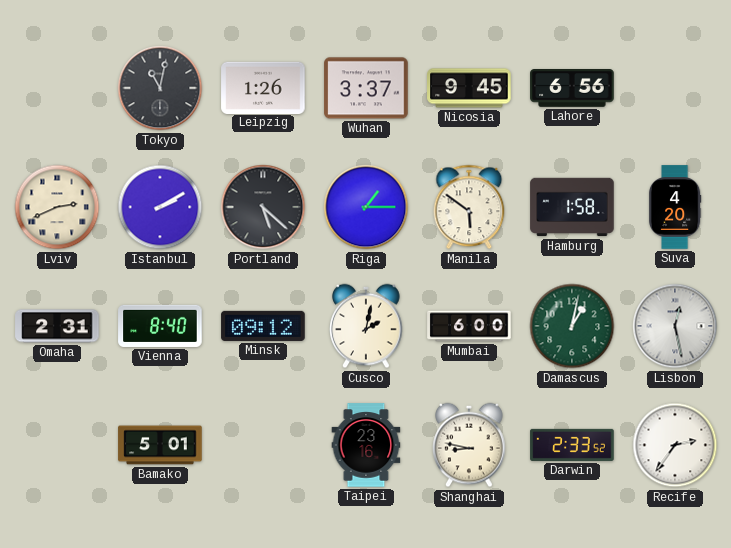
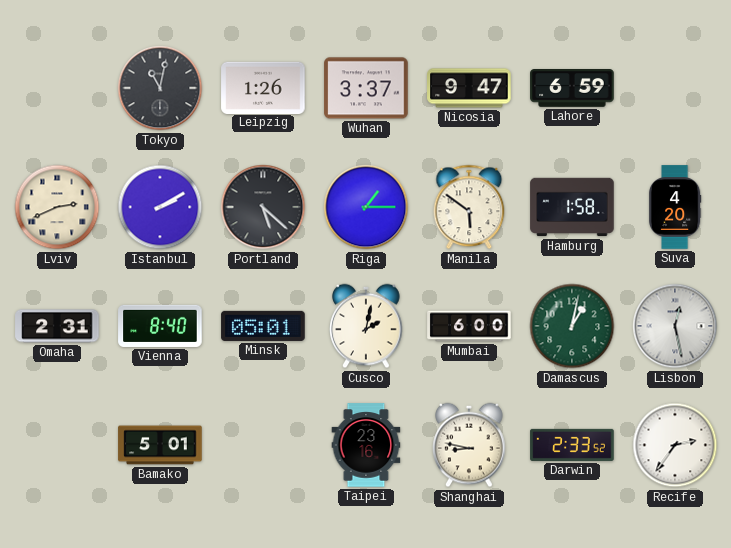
Nicosia: 9:45 -> 9:47 (469, 88)
Lahore: 6:56 -> 6:59 (572, 89)
Minsk: 09:12 -> 05:01 (263, 326)
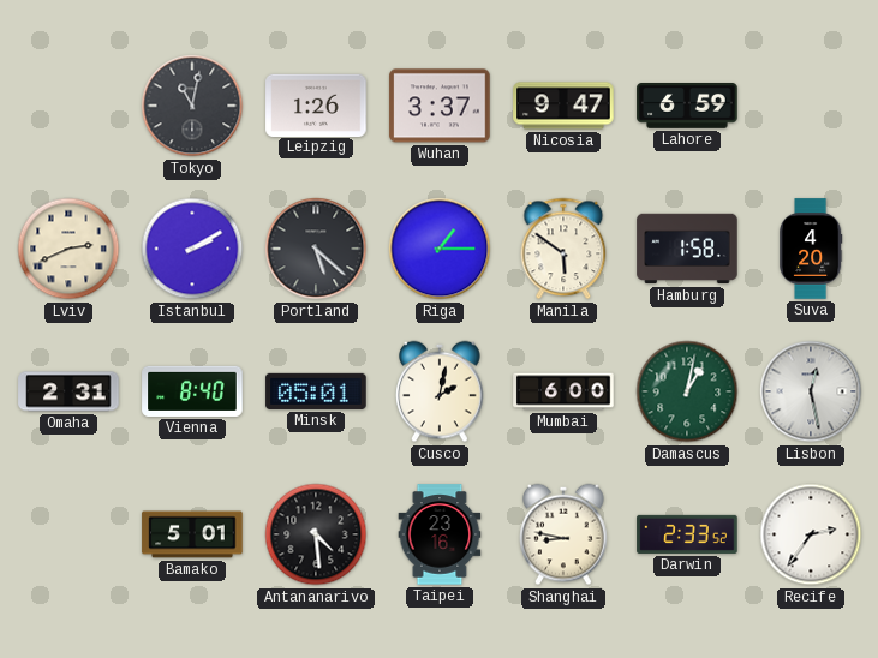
Antananarivo: none -> 4:29 (316, 534)
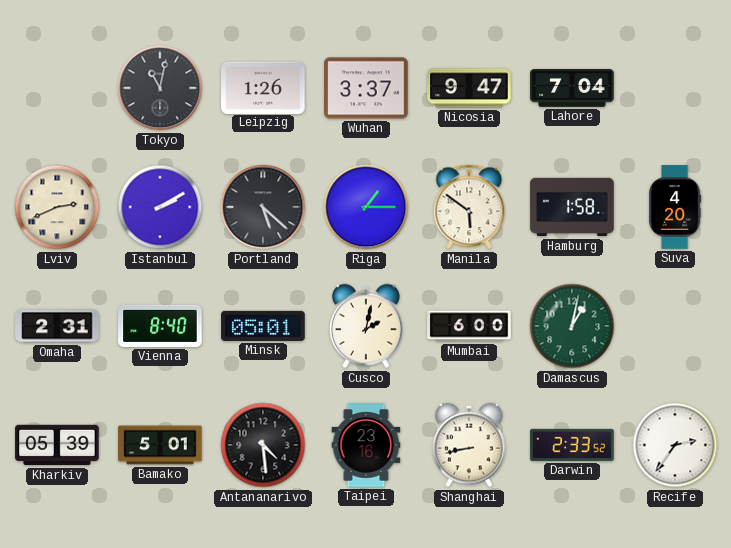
Lahore: 6:59 -> 7:04 (572, 89)
Lisbon: 12:28 -> none (811, 391)
Kharkiv: none -> 05:39 (57, 445)
Shanghai: 8:47 -> 8:43 (469, 445)
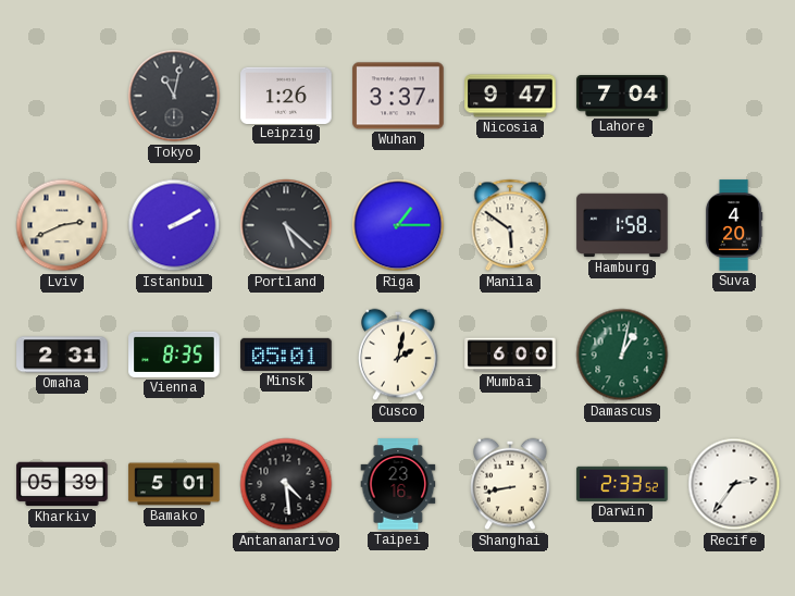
Vienna: 8:40 -> 8:35 (174, 355)
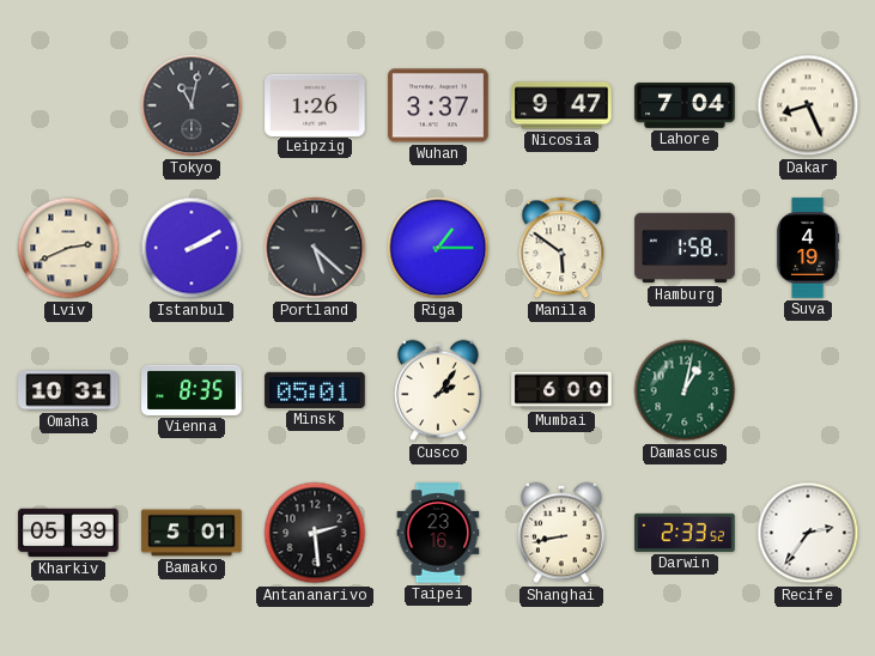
Dakar: none -> 8:26 (808, 105)
Suva: 4:20 -> 4:19 (808, 248)
Omaha: 2:31 -> 10:31 (68, 390)
Cusco: 2:02 -> 2:06 (438, 390)
Antananarivo: 4:29 -> 2:29 (315, 533)
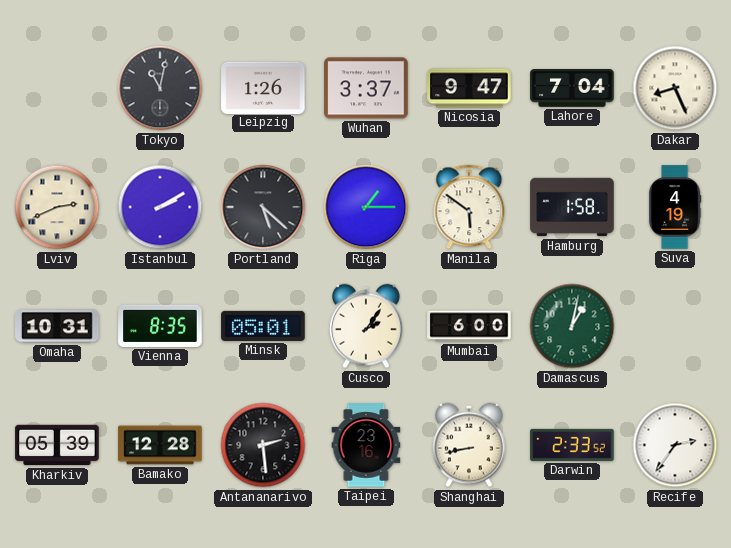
Bamako: 5:01 -> 12:28 (160, 445)
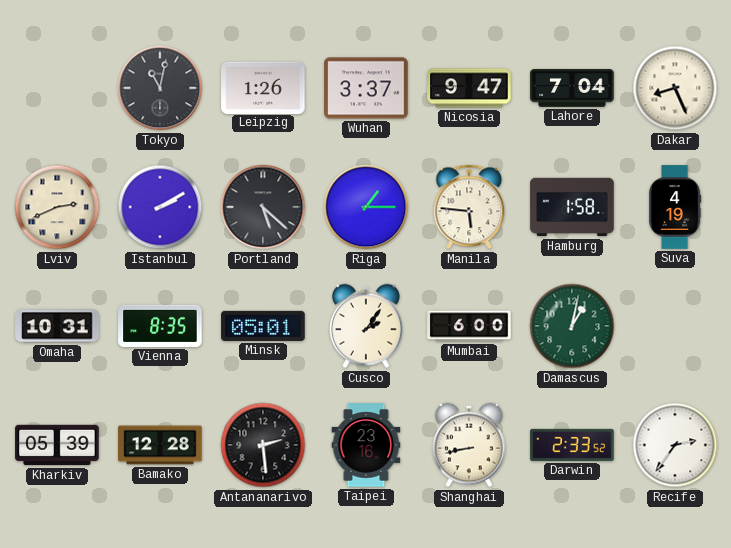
Manila: 5:51 -> 5:46 (469, 207)
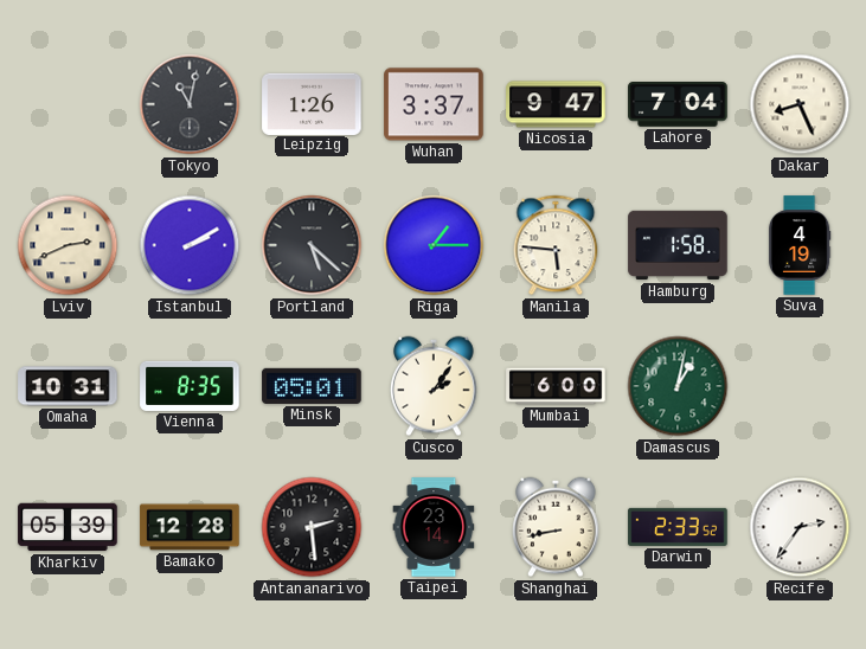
Taipei: 23:16 -> 23:14 (434, 527)
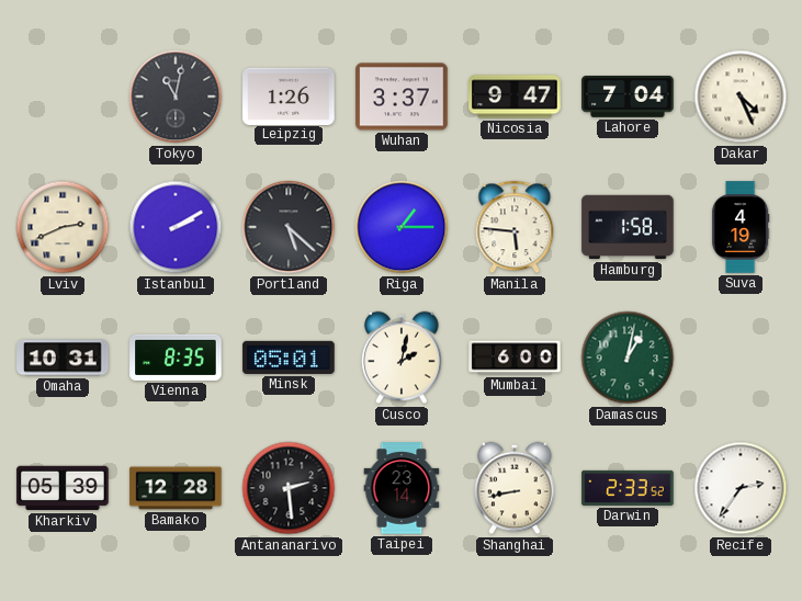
Dakar: 8:26 -> 4:26 (741, 97)
Cusco: 2:06 -> 2:02 (402, 358)
